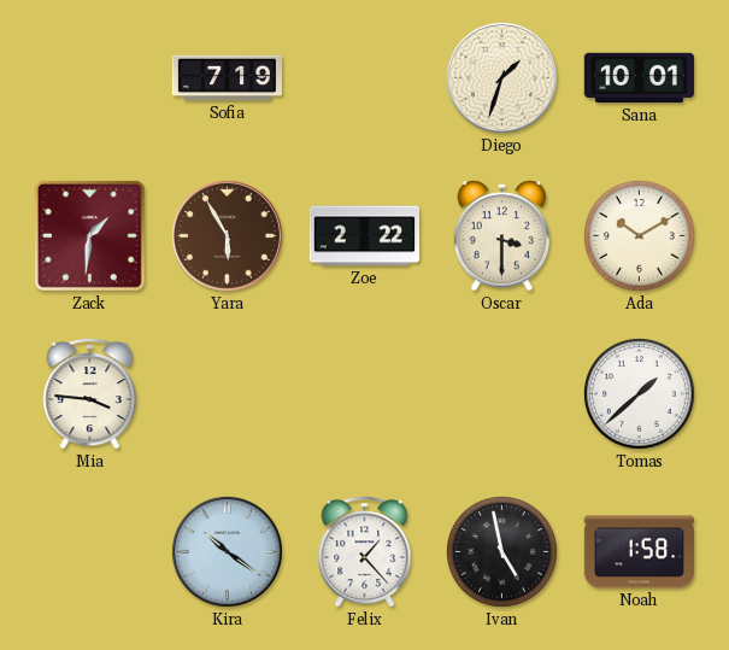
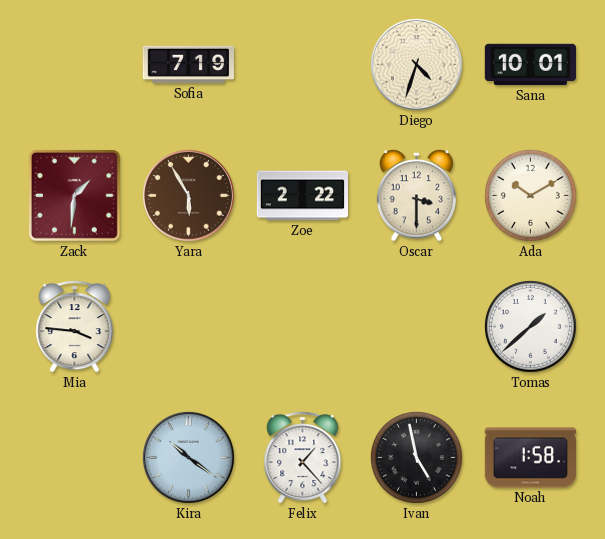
Diego: 1:33 -> 4:33 (416, 64)
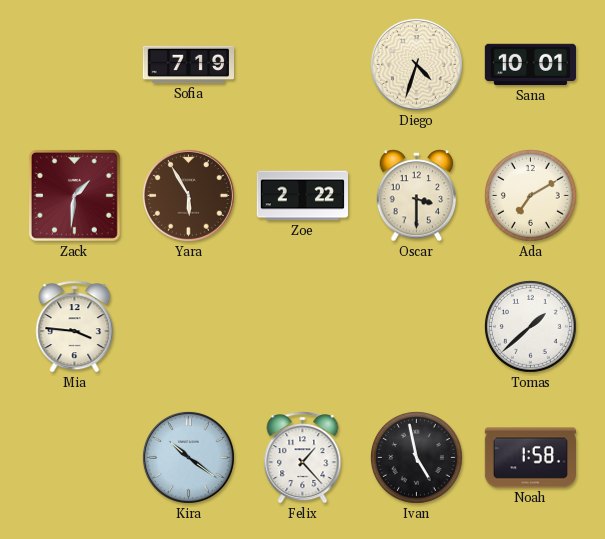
Ada: 10:10 -> 7:10 (530, 195)
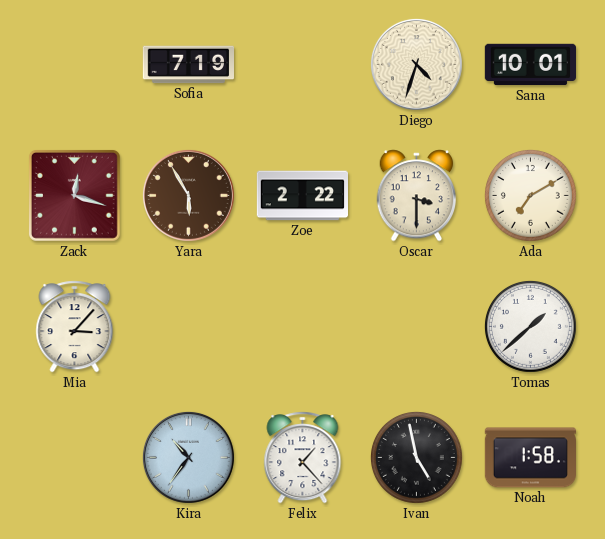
Zack: 1:31 -> 12:18 (74, 195)
Mia: 3:46 -> 3:07 (75, 327)
Kira: 10:21 -> 10:36 (188, 457)
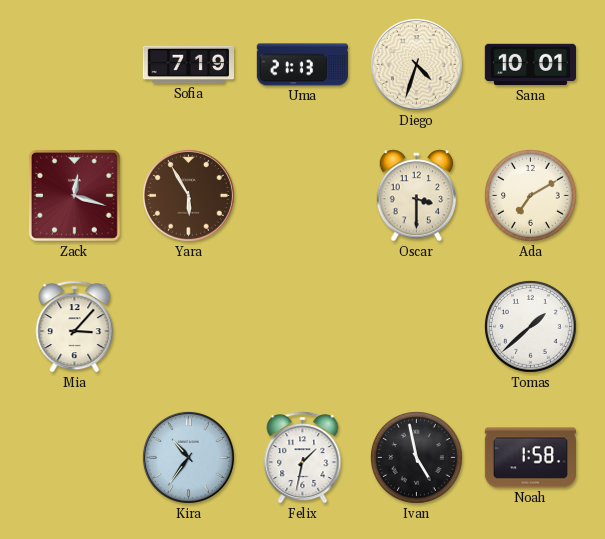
Uma: none -> 21:13 (302, 65)
Zoe: 2:22 -> none (302, 196)
Felix: 1:23 -> 1:32 (303, 458)
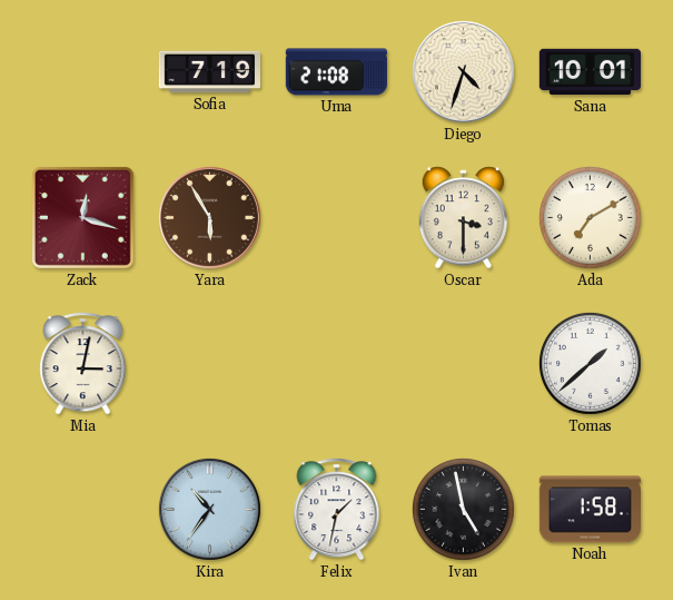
Uma: 21:13 -> 21:08 (336, 72)
Mia: 3:07 -> 3:02 (83, 364)
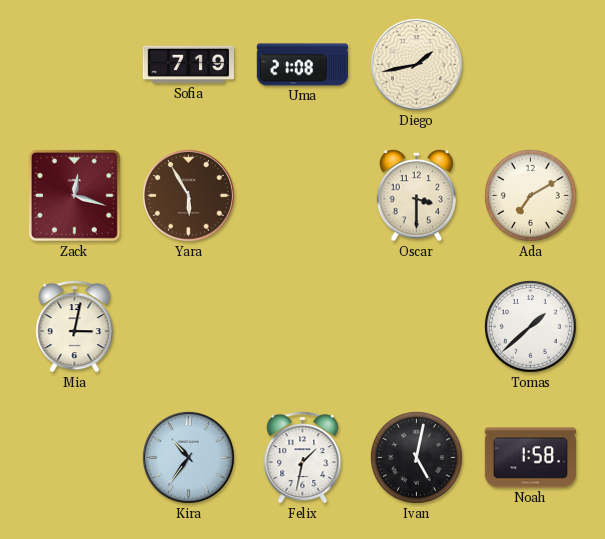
Diego: 4:33 -> 1:43 (416, 64)
Sana: 10:01 -> none (590, 72)
Ivan: 4:58 -> 5:02 (416, 457)
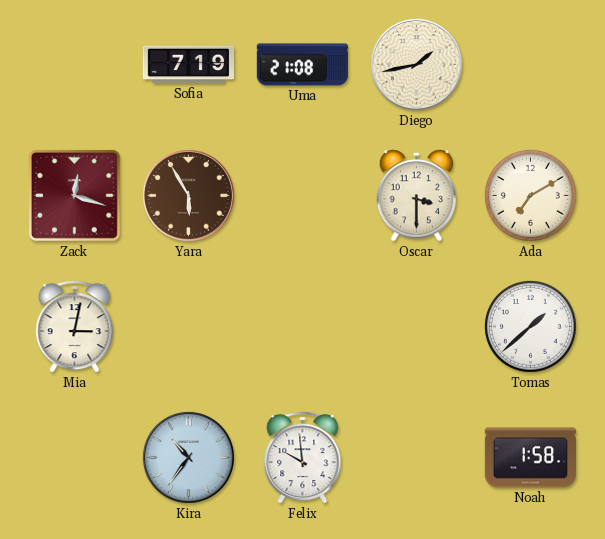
Felix: 1:32 -> 9:59 (303, 458)
Ivan: 5:02 -> none (416, 457)
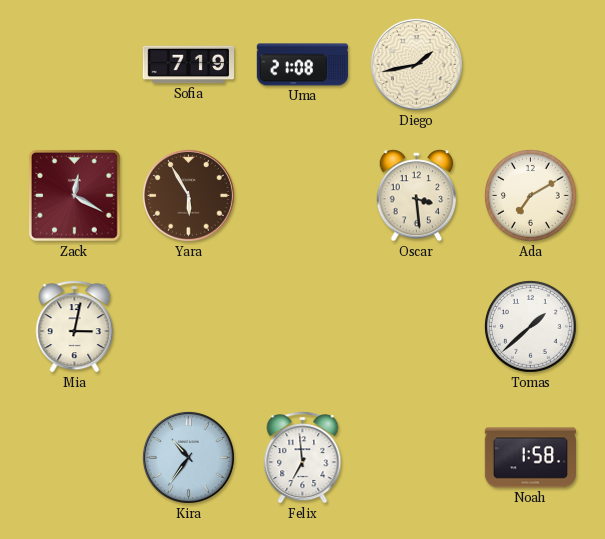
Zack: 12:18 -> 12:20 (74, 195)
Oscar: 3:30 -> 3:29 (417, 196)
Felix: 9:59 -> 6:59 (303, 458)
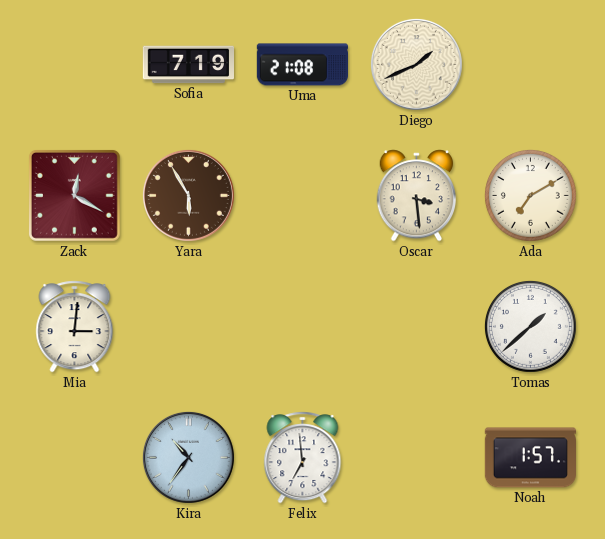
Diego: 1:43 -> 1:41 (416, 64)
Mia: 3:02 -> 3:01 (75, 327)
Noah: 1:58 -> 1:57 (530, 458)
